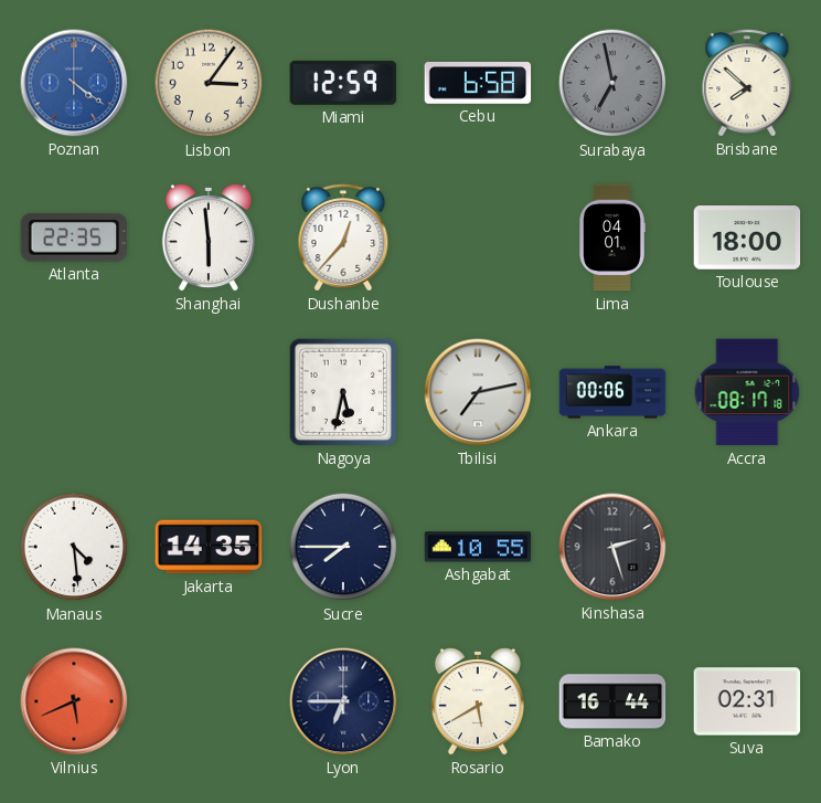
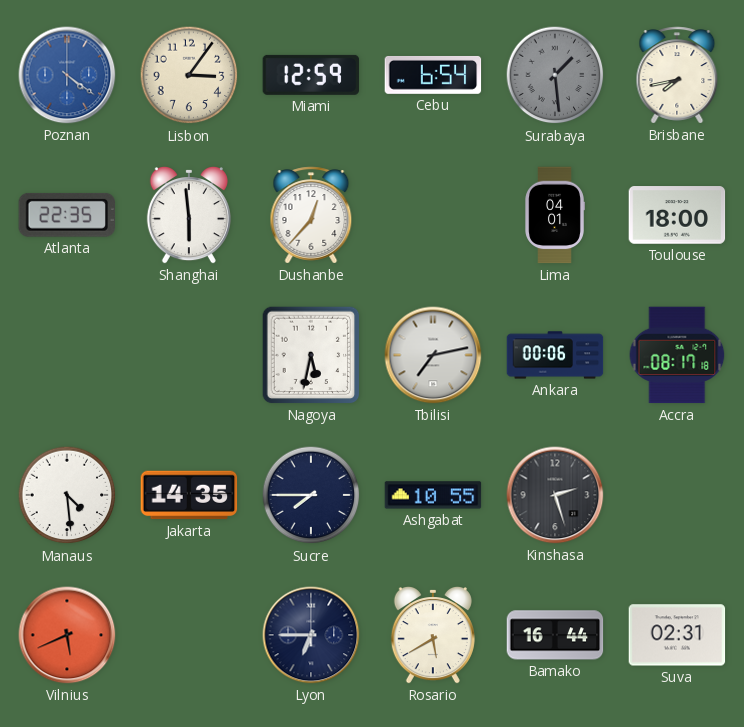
Cebu: 6:58 -> 6:54 (433, 75)
Surabaya: 6:58 -> 1:29 (555, 75)
Brisbane: 7:52 -> 7:43 (677, 75)
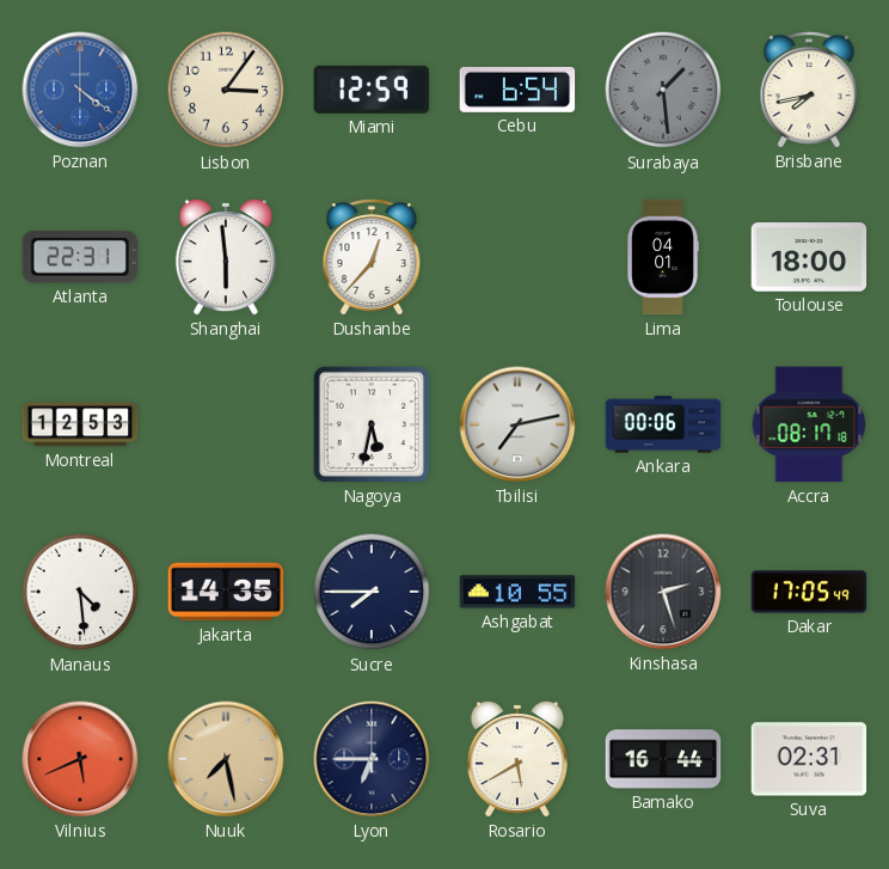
Atlanta: 22:35 -> 22:31 (79, 257)
Montreal: none -> 12:53 (80, 424)
Dakar: none -> 17:05 (809, 592)
Nuuk: none -> 7:28 (226, 759)
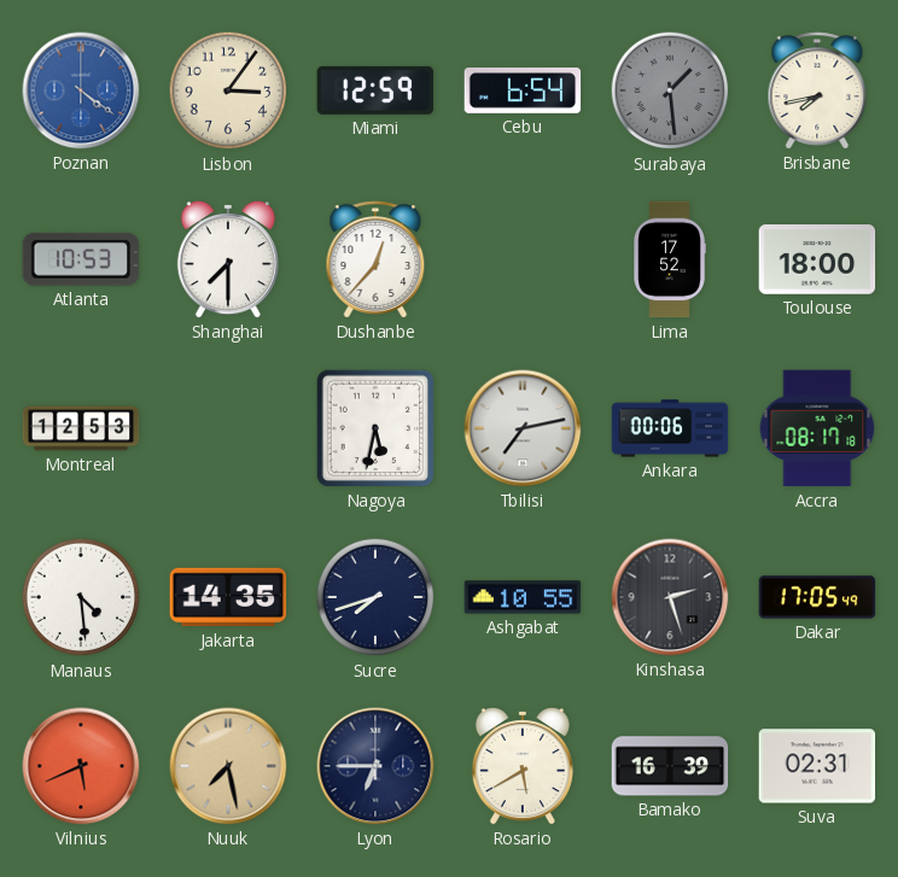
Atlanta: 22:31 -> 10:53 (80, 259)
Shanghai: 5:59 -> 7:30 (228, 259)
Lima: 04:01 -> 17:52 (670, 259)
Sucre: 7:45 -> 7:42 (375, 597)
Bamako: 16:44 -> 16:39 (670, 766)
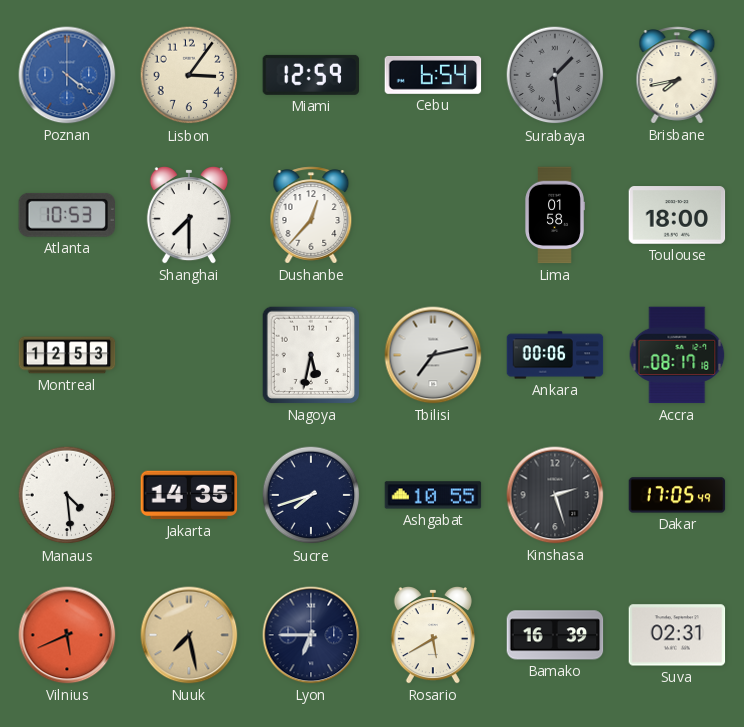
Lima: 17:52 -> 01:58 (555, 215)
